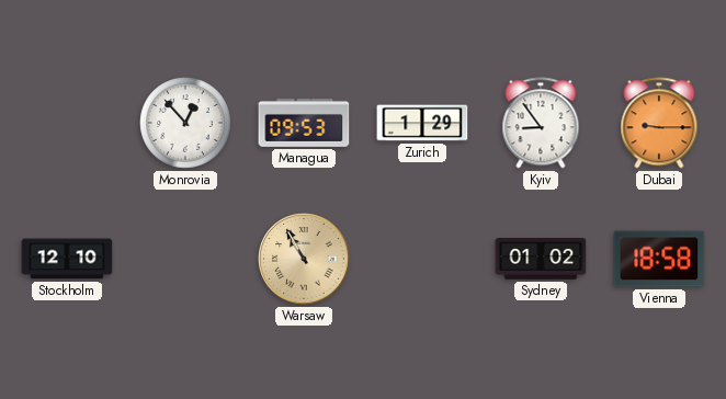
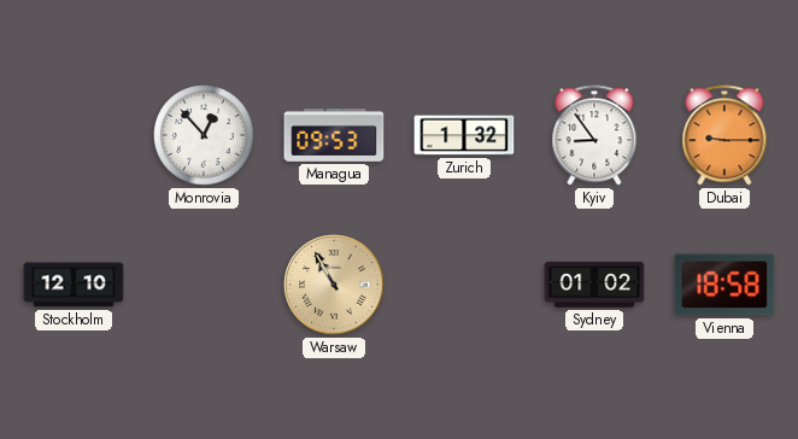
Zurich: 1:29 -> 1:32 (464, 135)
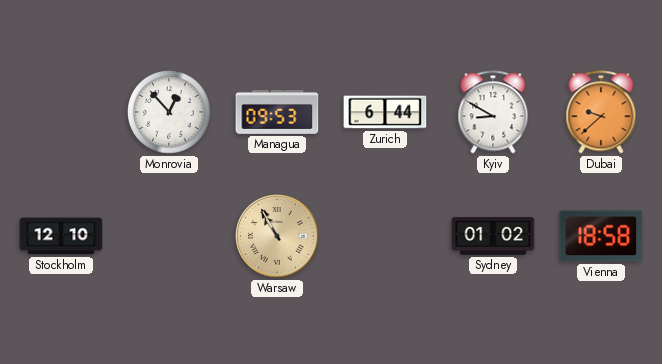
Zurich: 1:32 -> 6:44 (385, 112)
Kyiv: 8:54 -> 8:50 (493, 112)
Dubai: 9:15 -> 9:38 (601, 112)
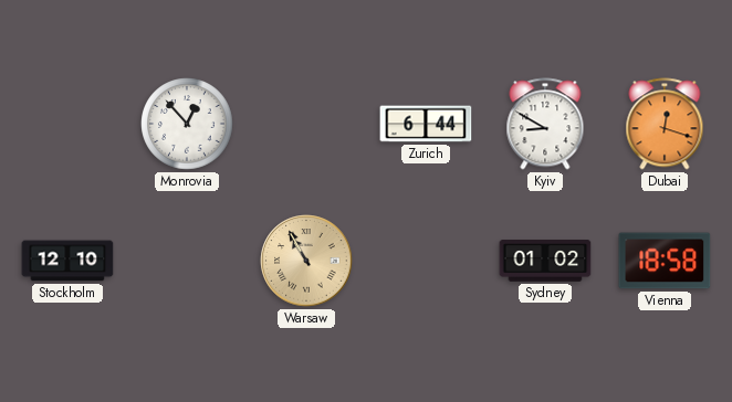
Managua: 09:53 -> none (277, 112)
Dubai: 9:38 -> 12:18 (665, 124)
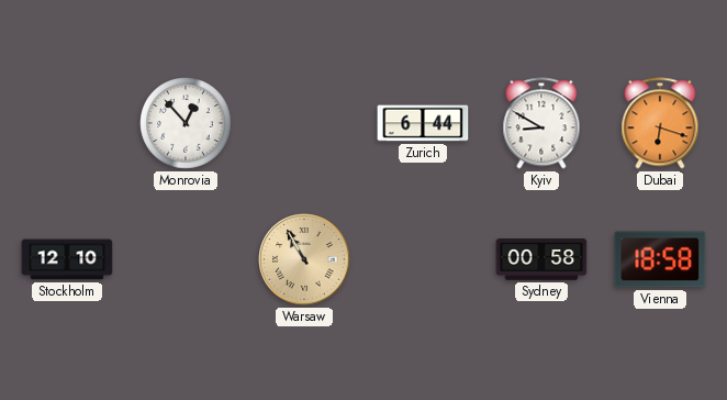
Dubai: 12:18 -> 6:18 (660, 123)
Sydney: 01:02 -> 00:58 (541, 259)
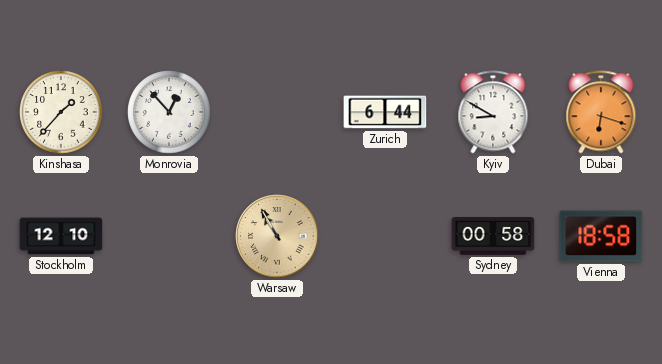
Kinshasa: none -> 1:37 (61, 112)
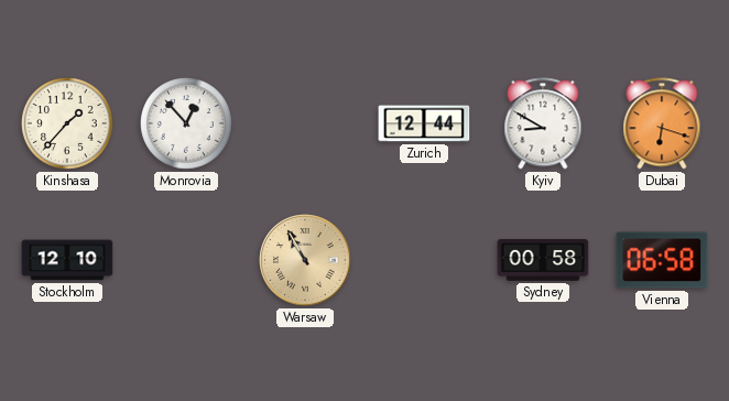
Zurich: 6:44 -> 12:44 (424, 123)
Vienna: 18:58 -> 06:58 (662, 260)
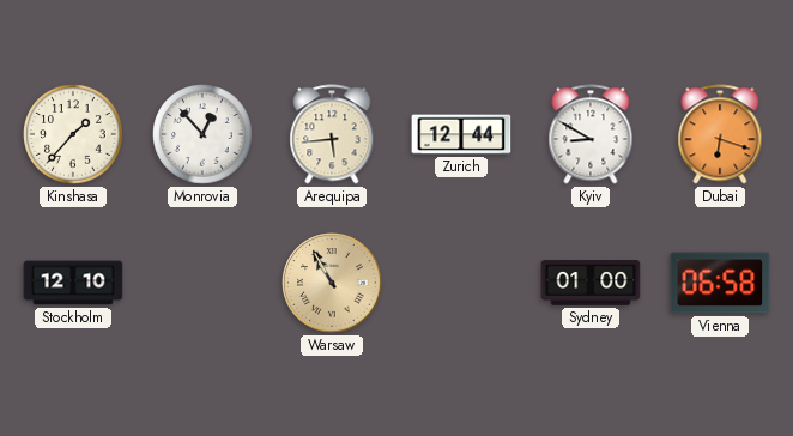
Arequipa: none -> 5:44 (332, 134)
Sydney: 00:58 -> 01:00 (591, 283)
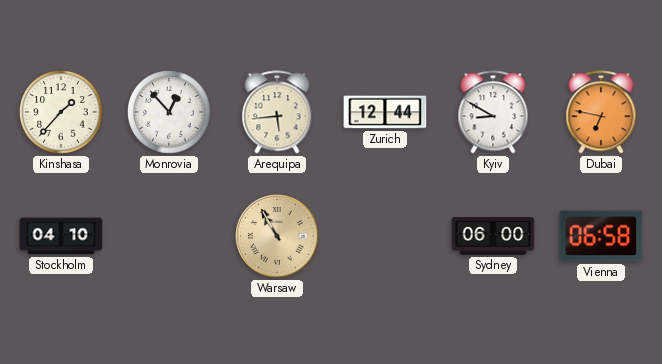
Dubai: 6:18 -> 6:47 (601, 112)
Stockholm: 12:10 -> 04:10 (61, 236)
Sydney: 01:00 -> 06:00 (493, 236)
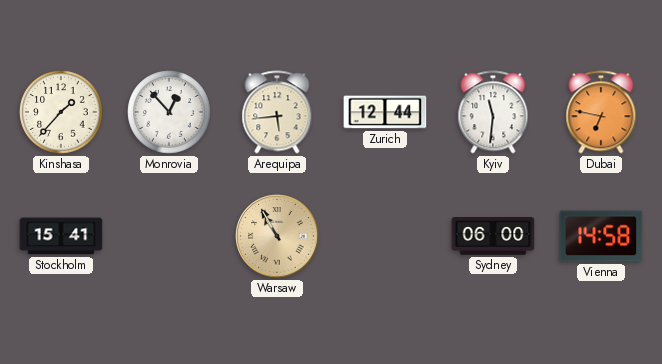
Kyiv: 8:50 -> 11:31 (493, 112)
Stockholm: 04:10 -> 15:41 (61, 236)
Vienna: 06:58 -> 14:58 (601, 236)
